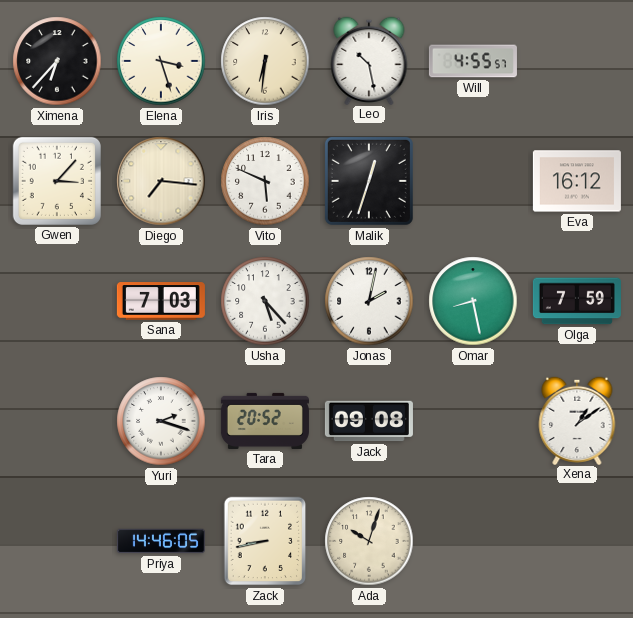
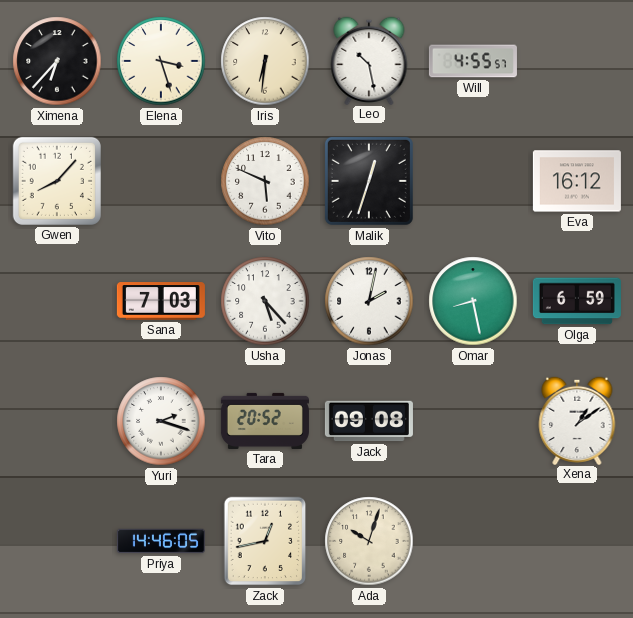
Gwen: 3:07 -> 8:07 (57, 181)
Diego: 7:16 -> none (161, 181)
Olga: 7:59 -> 6:59 (577, 301)
Zack: 8:43 -> 12:43 (265, 541)
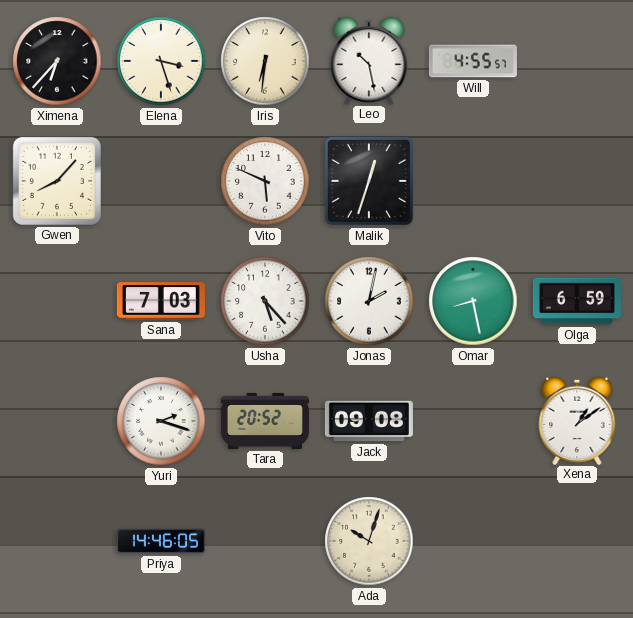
Eva: 16:12 -> none (577, 181)
Zack: 12:43 -> none (265, 541)
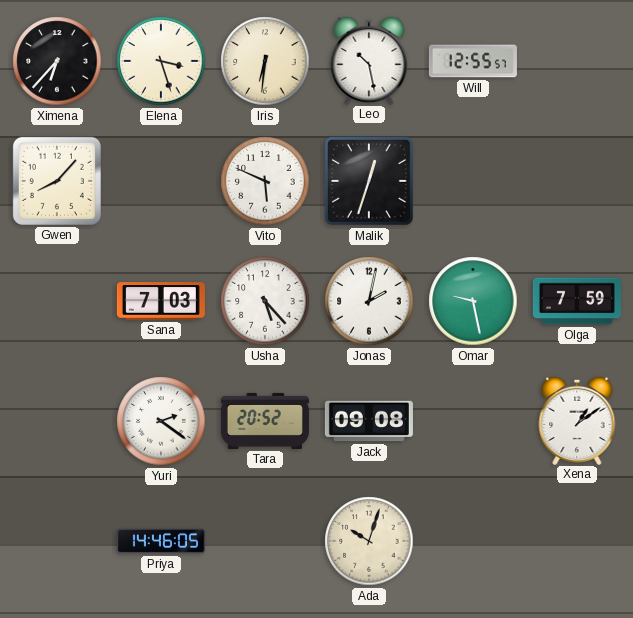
Will: 4:55 -> 12:55 (473, 61)
Omar: 8:28 -> 9:28 (473, 301)
Olga: 6:59 -> 7:59 (577, 301)
Yuri: 2:18 -> 2:21 (161, 421)
